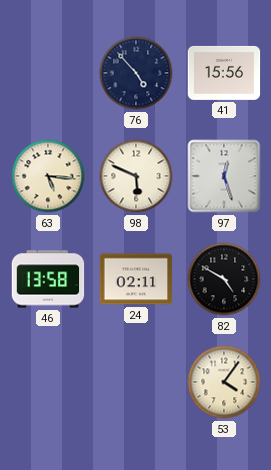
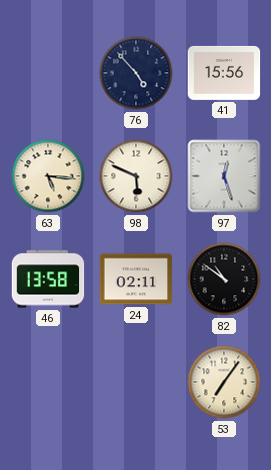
82: 4:50 -> 10:51 (224, 279)
53: 4:06 -> 7:06 (224, 382)
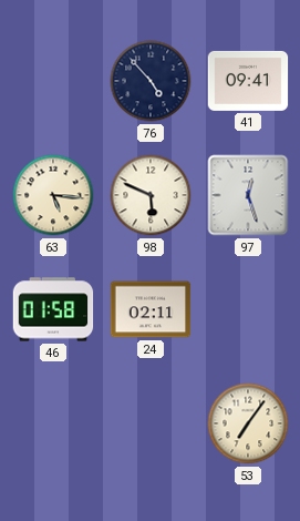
41: 15:56 -> 09:41 (248, 81)
46: 13:58 -> 01:58 (53, 309)
82: 10:51 -> none (224, 279)
